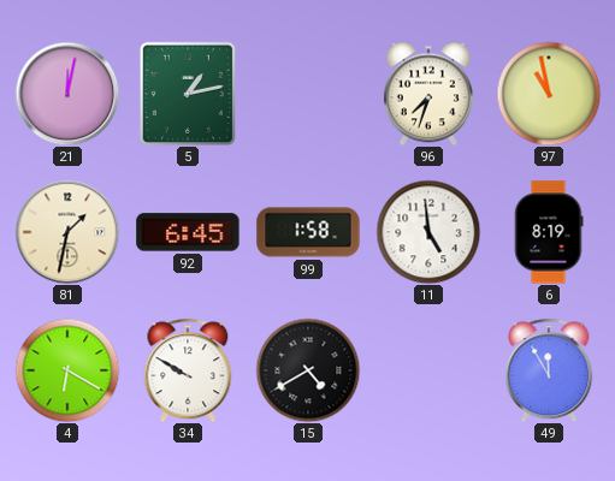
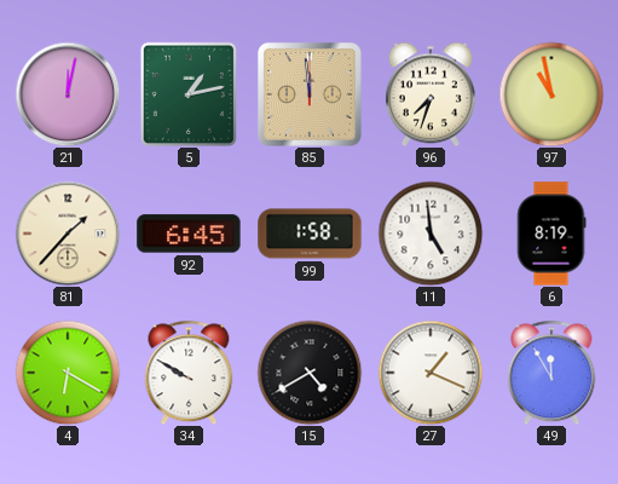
85: none -> 11:59 (311, 96)
81: 1:32 -> 1:37 (68, 234)
27: none -> 1:19 (431, 373)
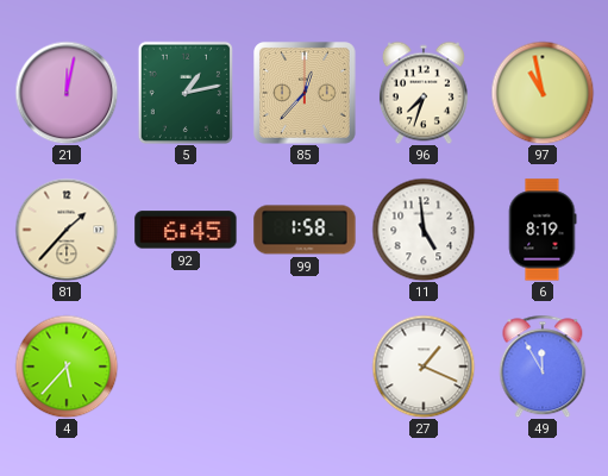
85: 11:59 -> 12:37 (306, 94)
4: 6:20 -> 5:37 (67, 367)
34: 9:50 -> none (189, 373)
15: 4:40 -> none (310, 373)
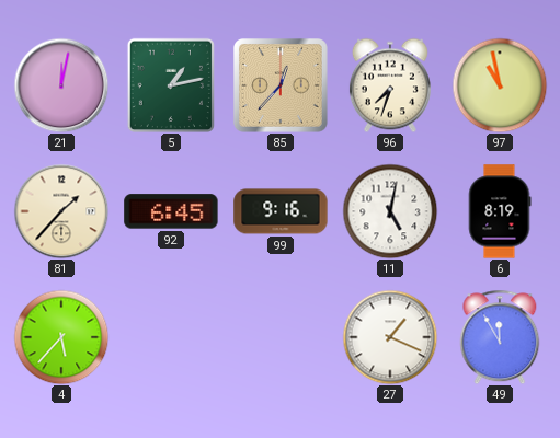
99: 1:58 -> 9:16 (281, 211)
11: 4:59 -> 5:02 (390, 211)
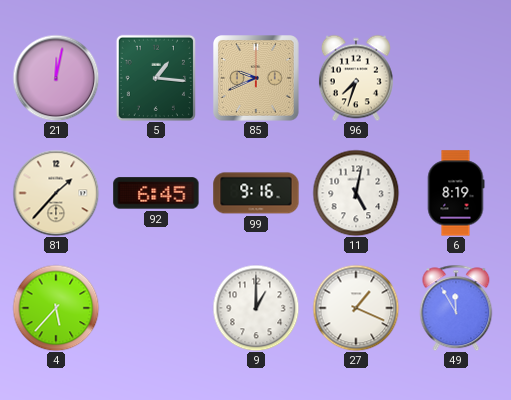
5: 1:13 -> 1:16 (156, 77)
85: 12:37 -> 9:41 (257, 79)
97: 10:58 -> none (500, 85)
9: none -> 1:00 (256, 308)
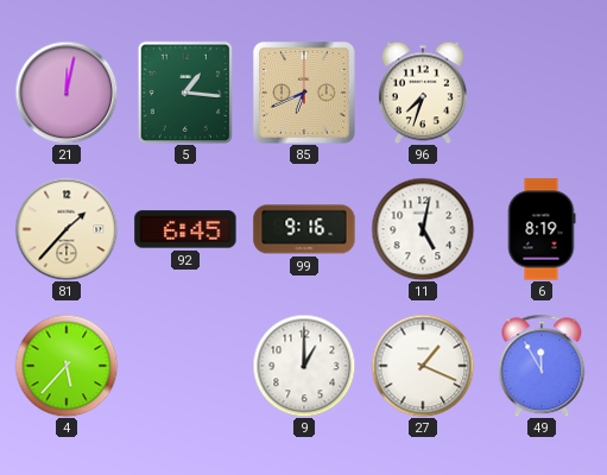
85: 9:41 -> 6:41 (305, 94)
